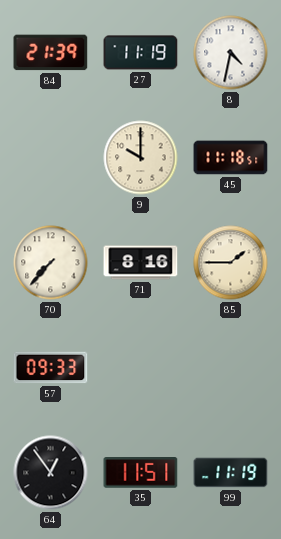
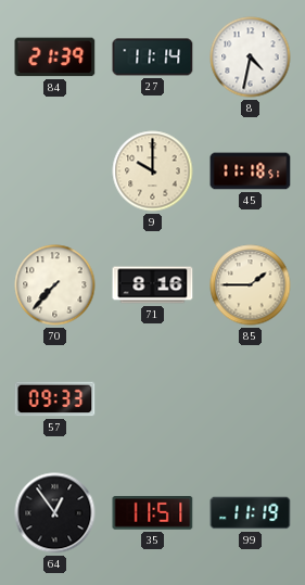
27: 11:19 -> 11:14 (153, 58)
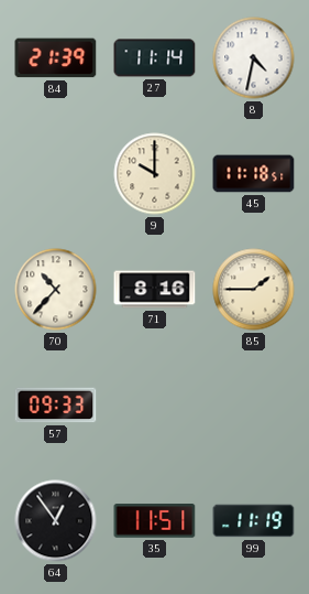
70: 7:37 -> 10:37 (56, 290)
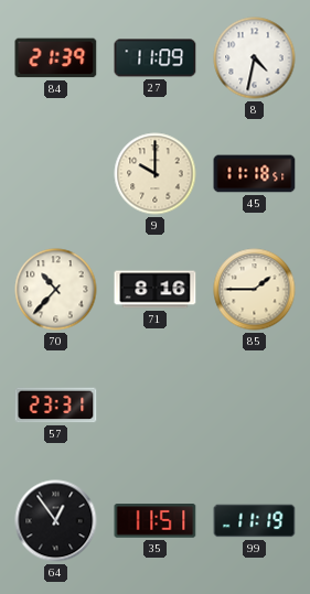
27: 11:14 -> 11:09 (156, 58)
57: 09:33 -> 23:31 (56, 406)
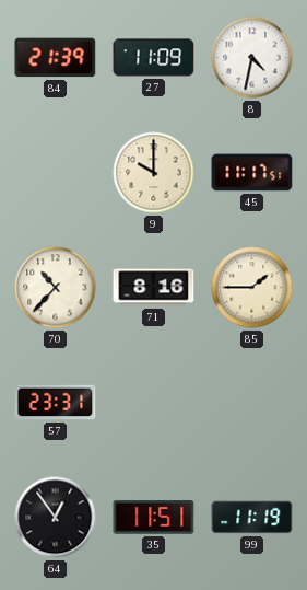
45: 11:18 -> 11:17 (252, 173)
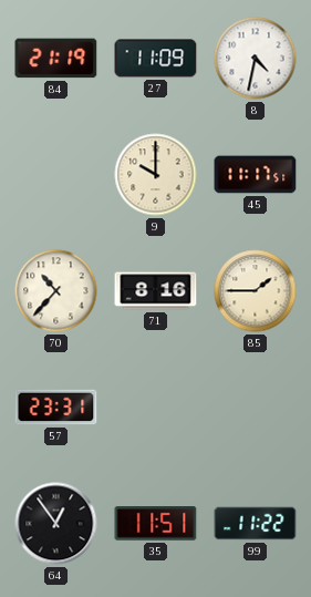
84: 21:39 -> 21:19 (56, 59)
99: 11:19 -> 11:22 (256, 524)
